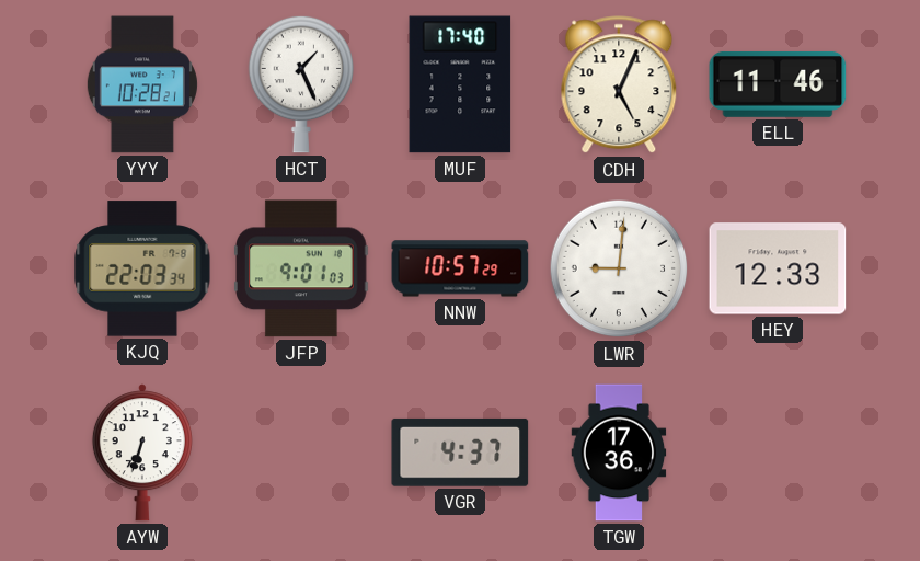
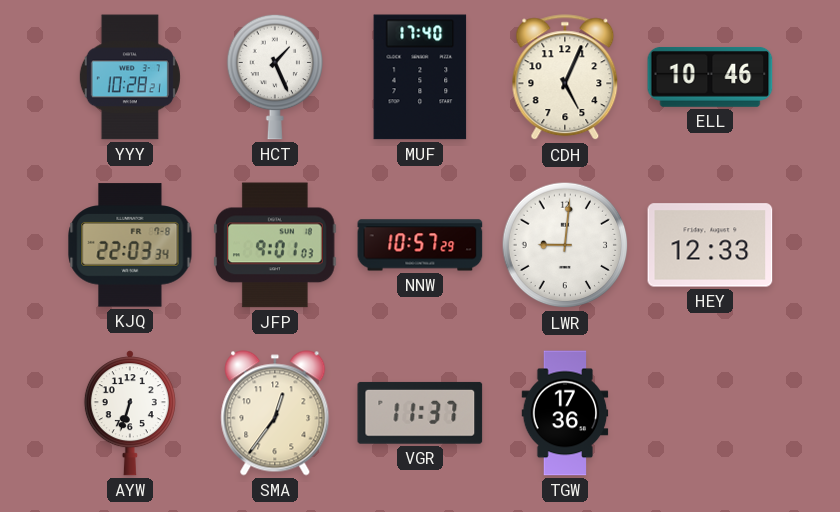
ELL: 11:46 -> 10:46 (710, 77)
SMA: none -> 12:36 (275, 413)
VGR: 4:37 -> 11:37 (420, 413)
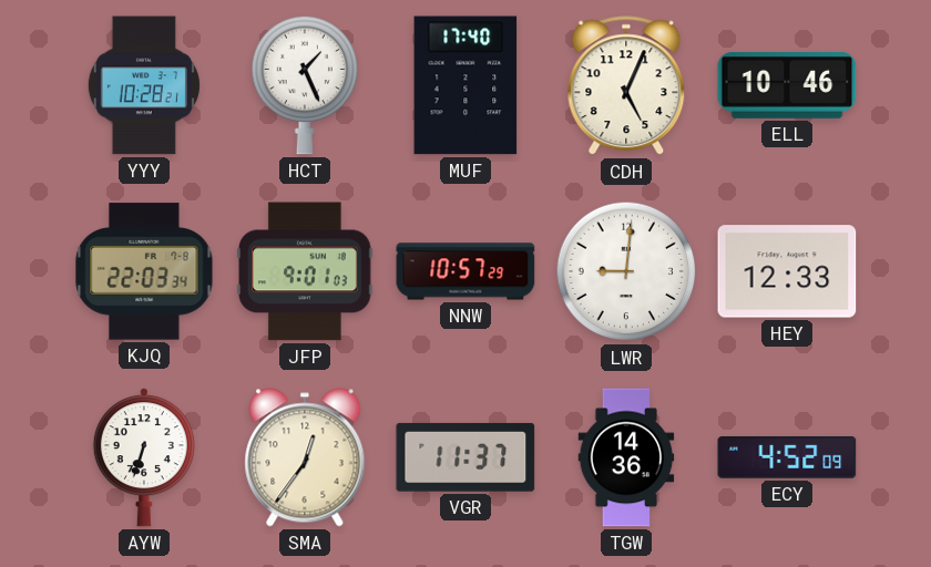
TGW: 17:36 -> 14:36 (626, 457)
ECY: none -> 4:52 (787, 457)
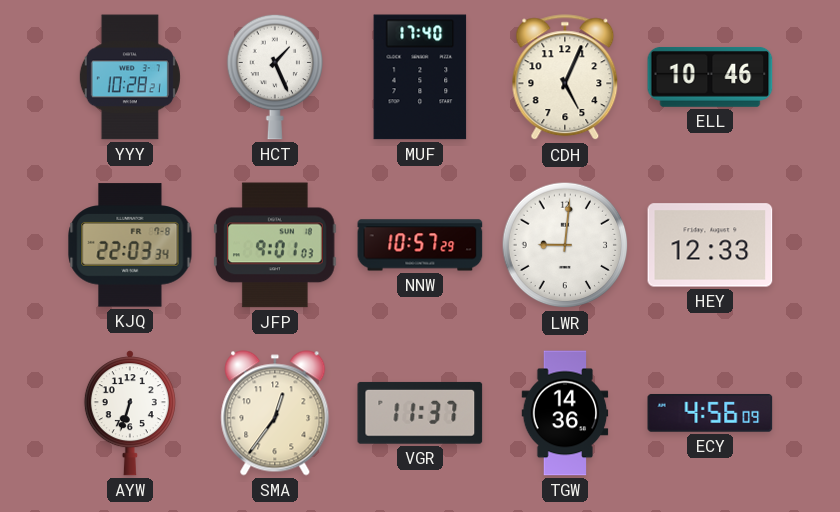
ECY: 4:52 -> 4:56 (710, 413)
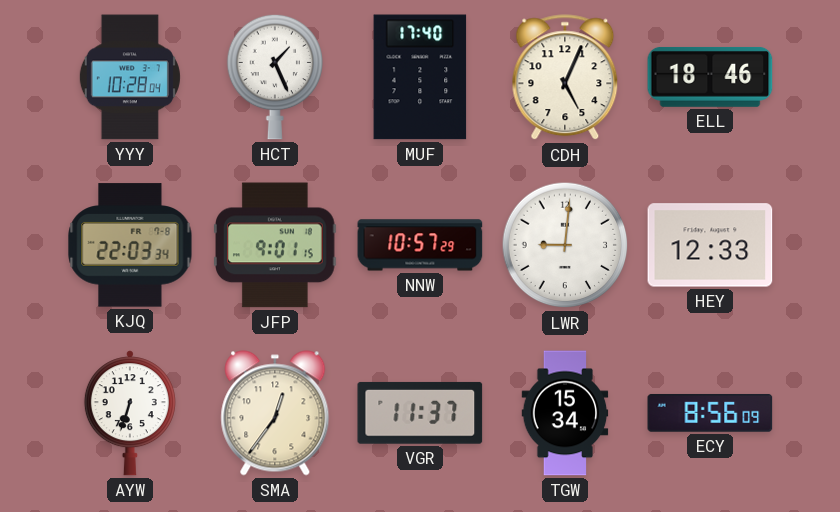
YYY: 10:28:21 -> 10:28:04 (130, 77)
ELL: 10:46 -> 18:46 (710, 77)
JFP: 9:01:03 -> 9:01:15 (276, 245)
TGW: 14:36 -> 15:34 (565, 413)
ECY: 4:56 -> 8:56 (710, 413)
